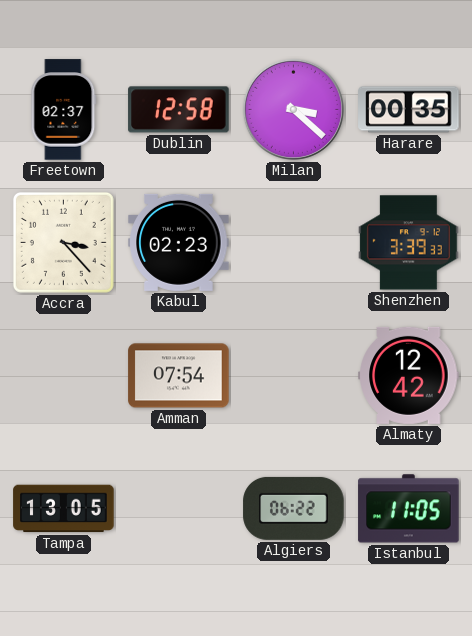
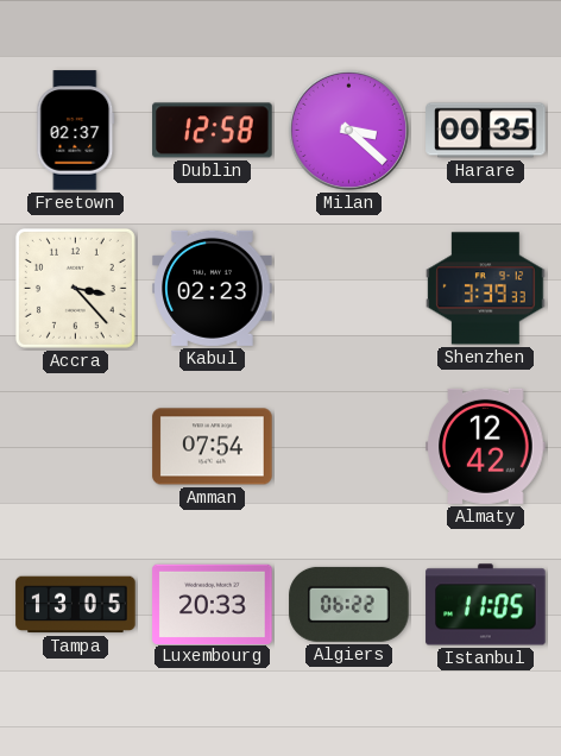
Luxembourg: none -> 20:33 (213, 604)
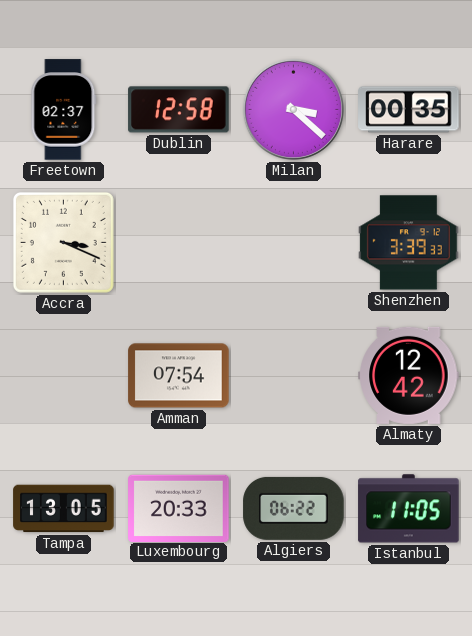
Accra: 3:23 -> 3:19 (63, 242)
Kabul: 02:23 -> none (213, 288)
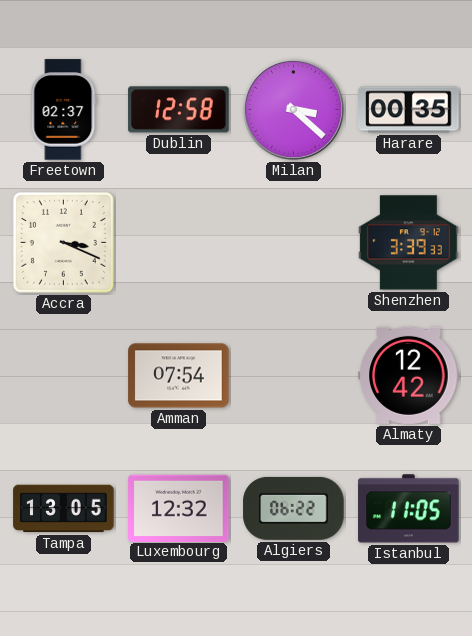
Luxembourg: 20:33 -> 12:32 (179, 508)
